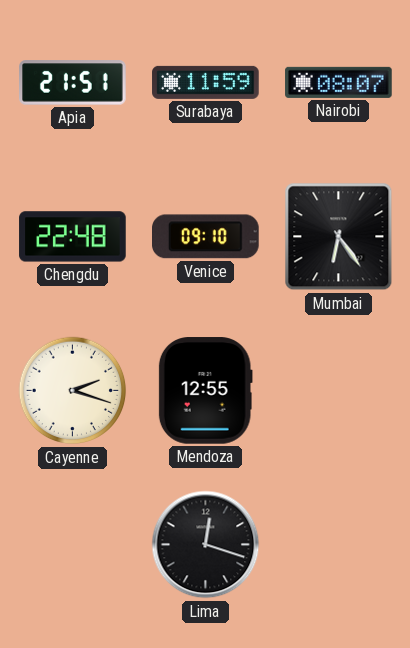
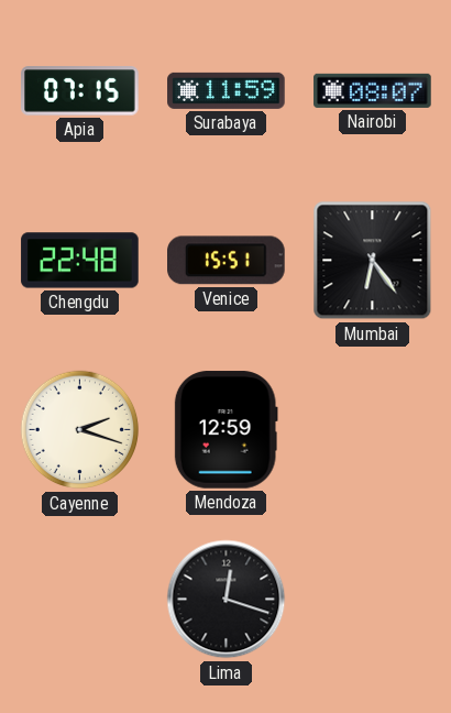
Apia: 21:51 -> 07:15 (80, 91)
Venice: 09:10 -> 15:51 (227, 261)
Mendoza: 12:55 -> 12:59 (226, 430)
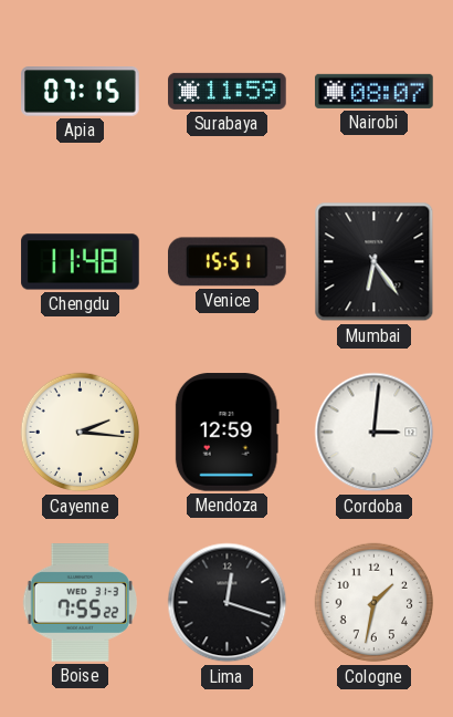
Chengdu: 22:48 -> 11:48 (81, 262)
Cayenne: 2:18 -> 2:16 (81, 433)
Cordoba: none -> 3:01 (375, 433)
Boise: none -> 7:55 (80, 603)
Cologne: none -> 1:32 (375, 603)
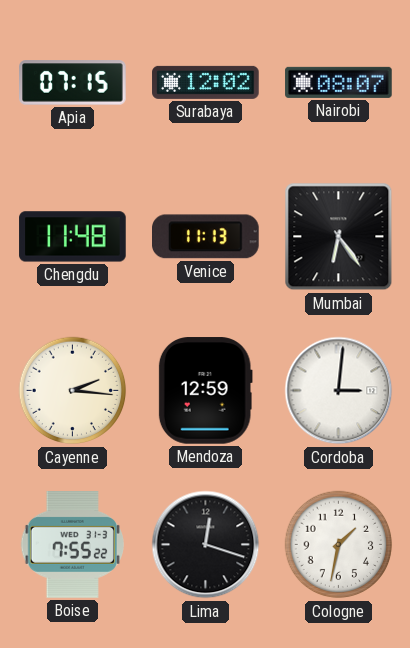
Surabaya: 11:59 -> 12:02 (206, 82)
Venice: 15:51 -> 11:13 (206, 237)
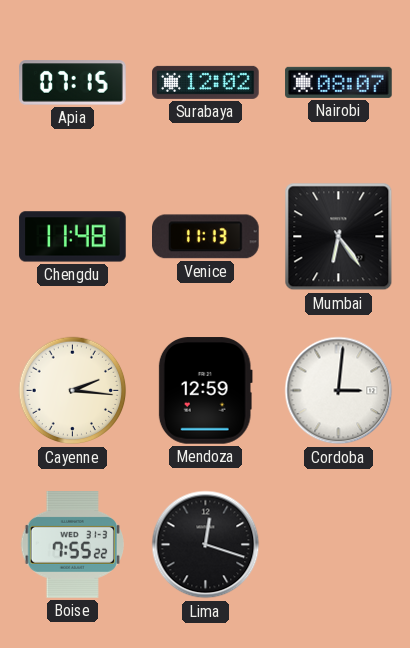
Cologne: 1:32 -> none (339, 545)
